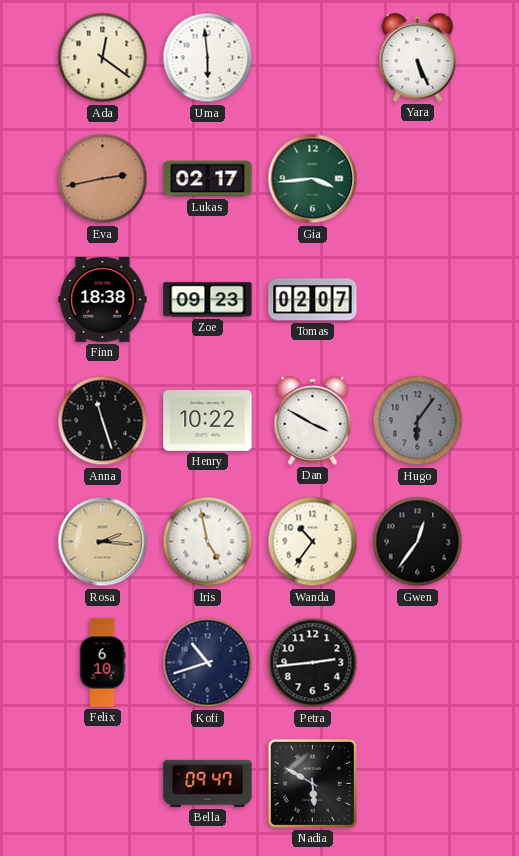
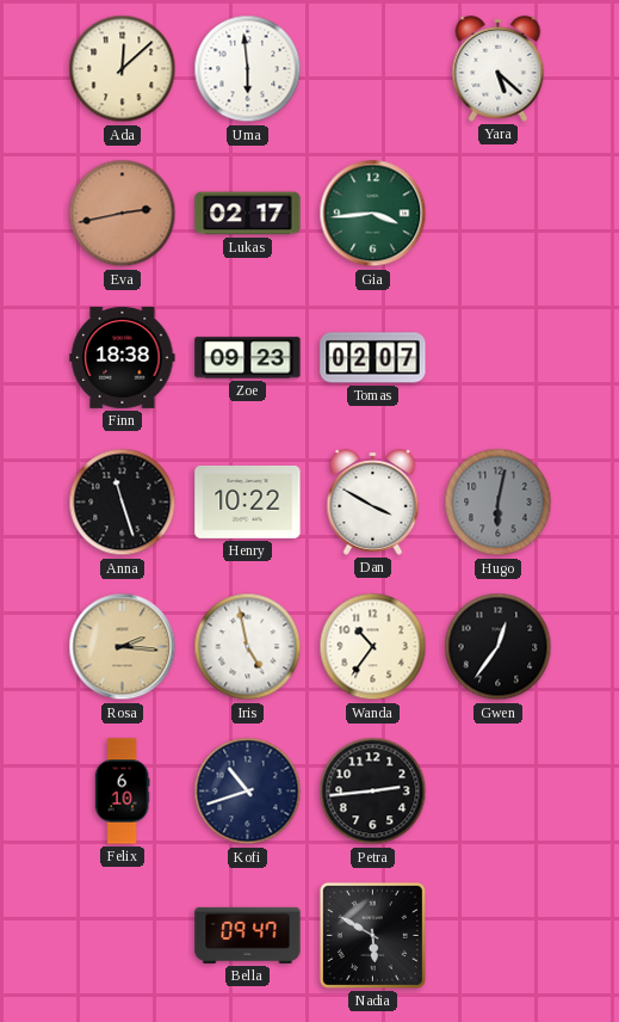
Ada: 12:21 -> 12:08 (123, 69)
Yara: 5:26 -> 5:22 (499, 68)
Hugo: 6:06 -> 6:02 (499, 503)
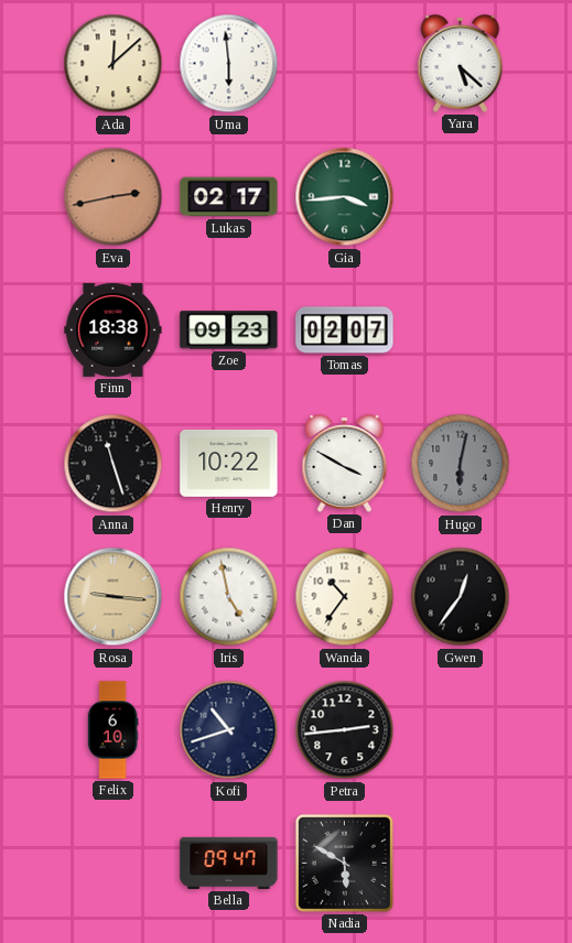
Rosa: 2:16 -> 9:16 (114, 597)
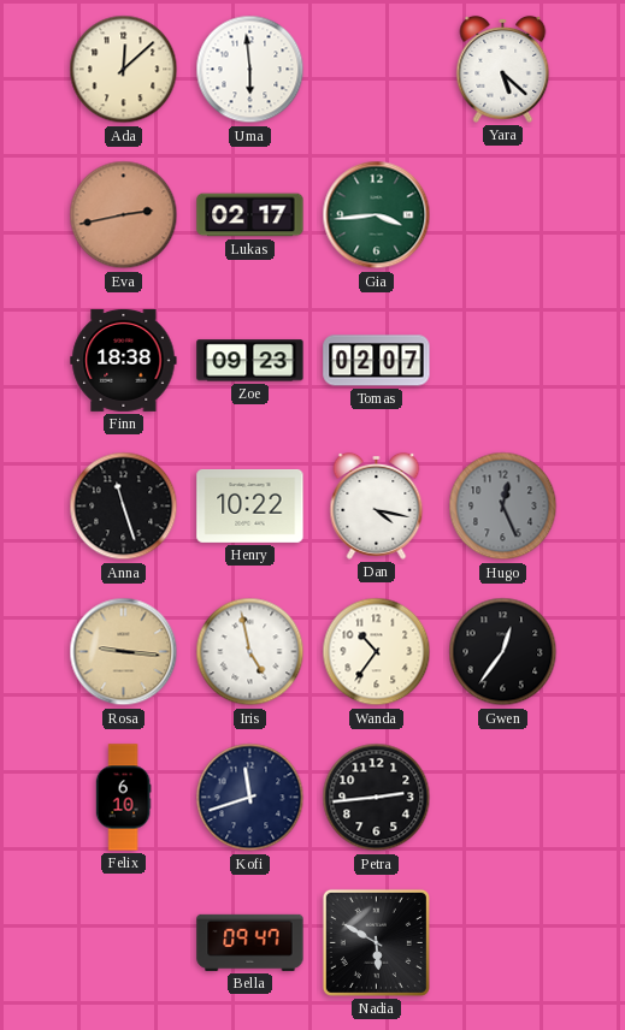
Dan: 3:50 -> 4:17 (377, 505)
Hugo: 6:02 -> 12:26 (503, 507)
Kofi: 10:42 -> 11:42 (250, 798)
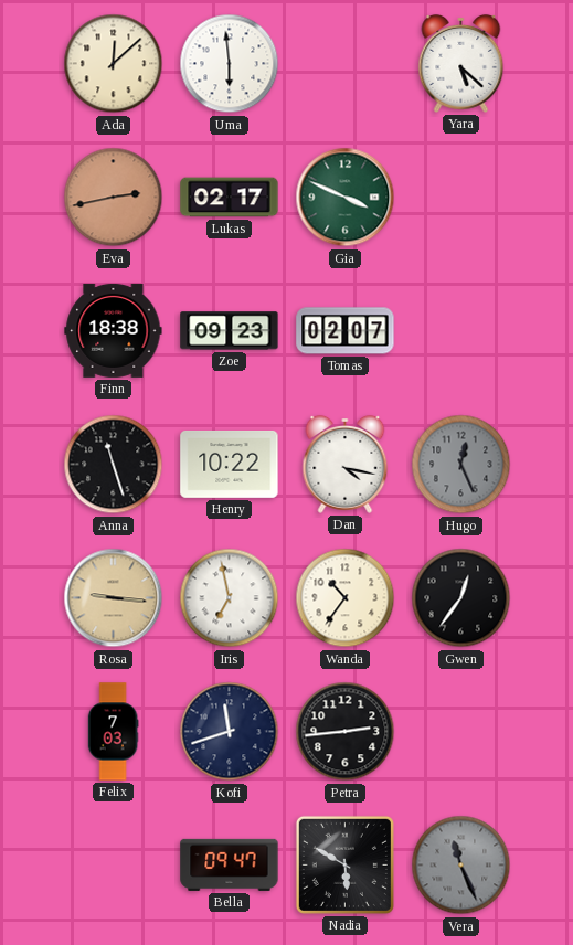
Gia: 3:44 -> 3:49 (346, 198)
Iris: 4:58 -> 6:58 (230, 598)
Felix: 6:10 -> 7:03 (113, 732)
Vera: none -> 11:26 (461, 866)
